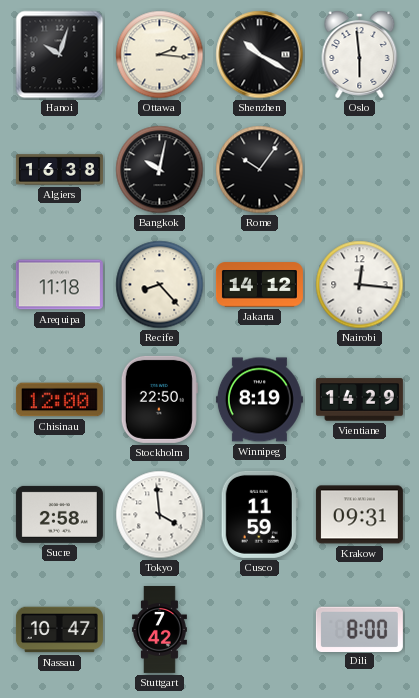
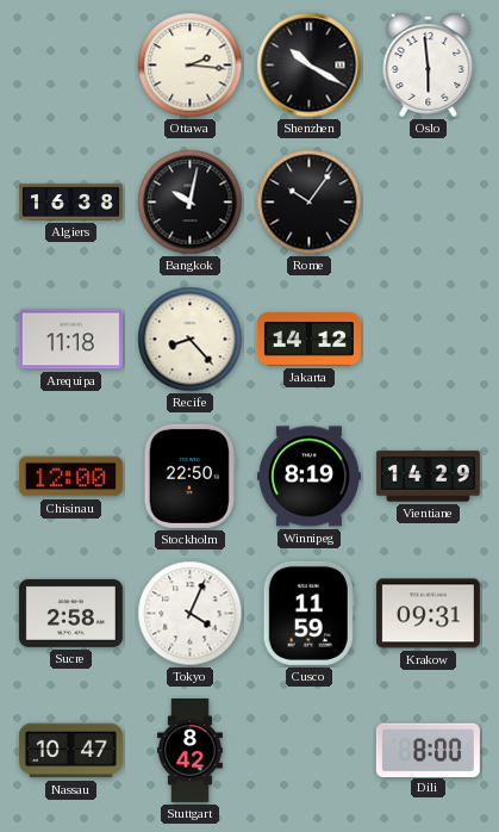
Hanoi: 10:03 -> none (60, 55)
Nairobi: 12:16 -> none (360, 285)
Tokyo: 3:59 -> 4:04 (191, 614)
Stuttgart: 7:42 -> 8:42 (189, 750)
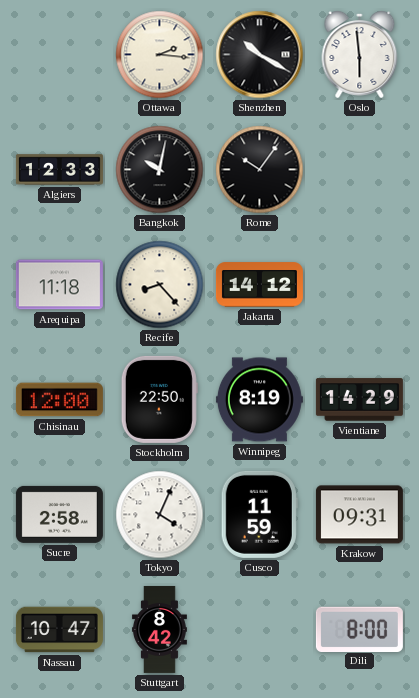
Algiers: 16:38 -> 12:33 (59, 170)
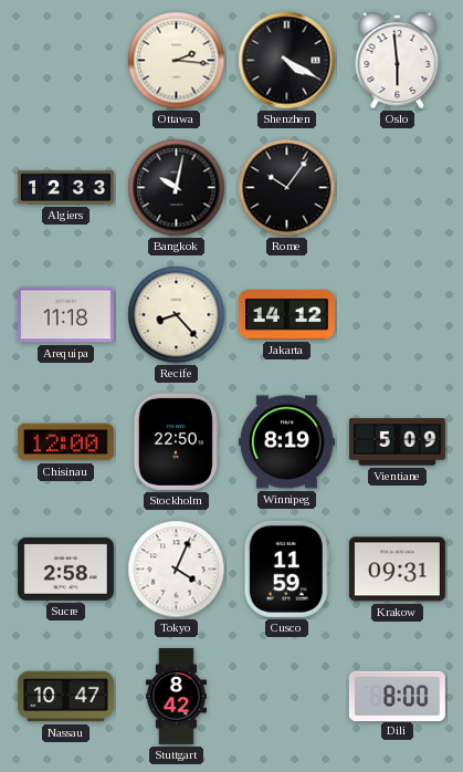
Shenzhen: 10:20 -> 4:20 (287, 61)
Vientiane: 14:29 -> 5:09 (397, 442)
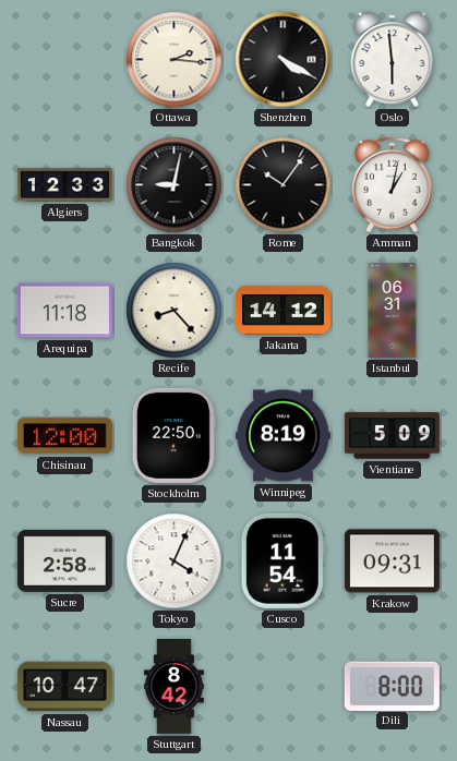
Bangkok: 10:02 -> 9:02 (175, 185)
Amman: none -> 1:02 (392, 185)
Istanbul: none -> 06:31 (393, 310)
Cusco: 11:59 -> 11:54 (282, 560)
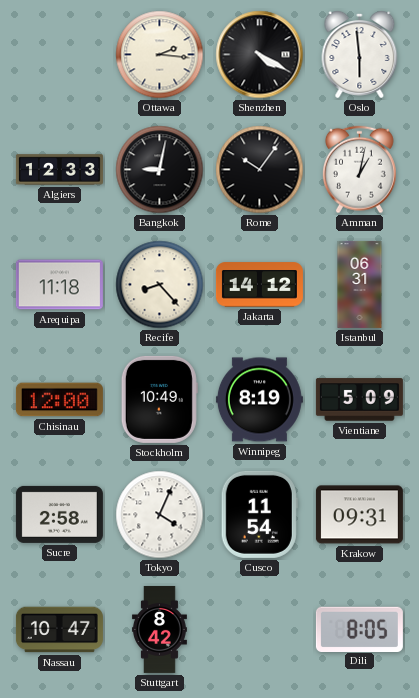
Stockholm: 22:50 -> 10:49 (159, 399)
Dili: 8:00 -> 8:05 (359, 629)
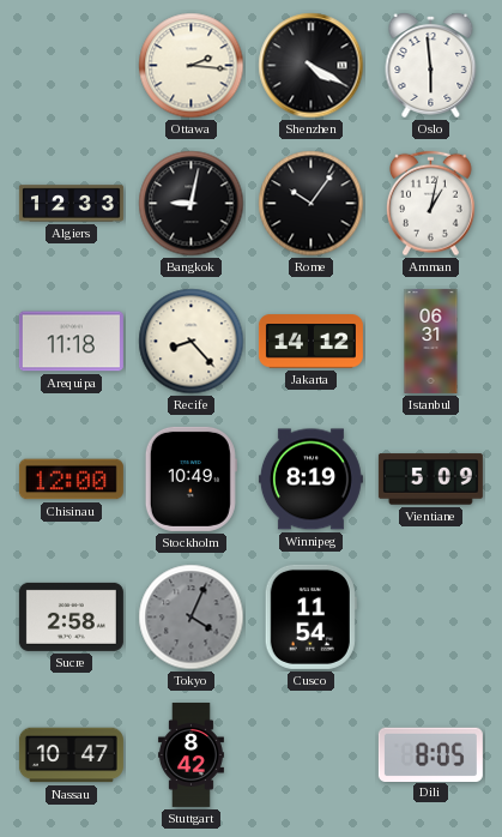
Tokyo dial: white -> grey (192, 618)
Krakow: 09:31 -> none (359, 515)
